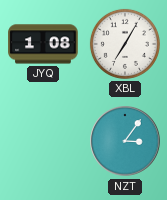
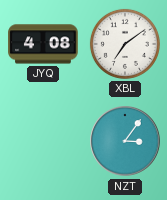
JYQ: 1:08 -> 4:08 (43, 44)
XBL: 7:05 -> 7:09 (125, 44)
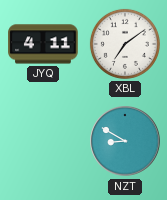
JYQ: 4:08 -> 4:11 (43, 44)
NZT: 3:06 -> 8:50 (125, 141)
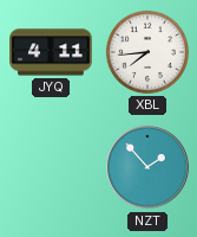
XBL: 7:09 -> 7:44 (147, 52)
NZT: 8:50 -> 1:53 (147, 167)
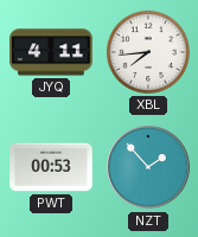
PWT: none -> 00:53 (51, 167)
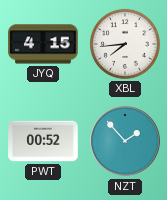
JYQ: 4:11 -> 4:15 (43, 44)
PWT: 00:53 -> 00:52 (43, 141)
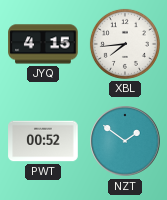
NZT: 1:53 -> 1:51 (125, 141)
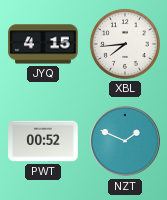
NZT: 1:51 -> 1:49 (125, 141)
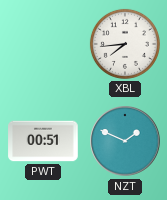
JYQ: 4:15 -> none (43, 44)
PWT: 00:52 -> 00:51 (43, 141)
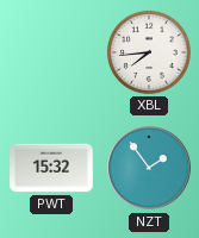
PWT: 00:51 -> 15:32 (51, 168)
NZT: 1:49 -> 1:54 (149, 168)
